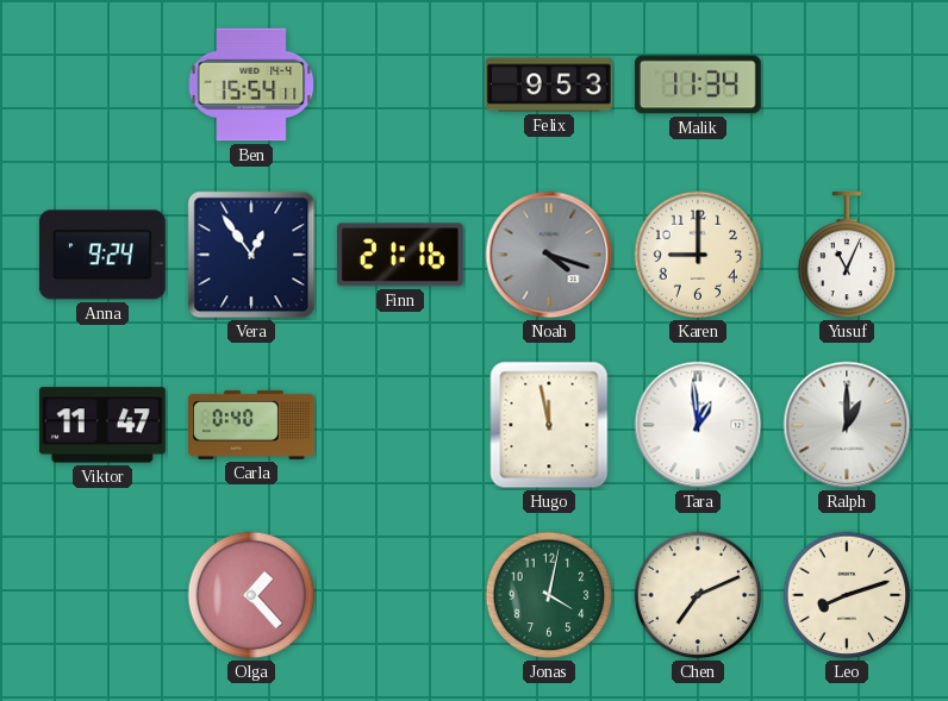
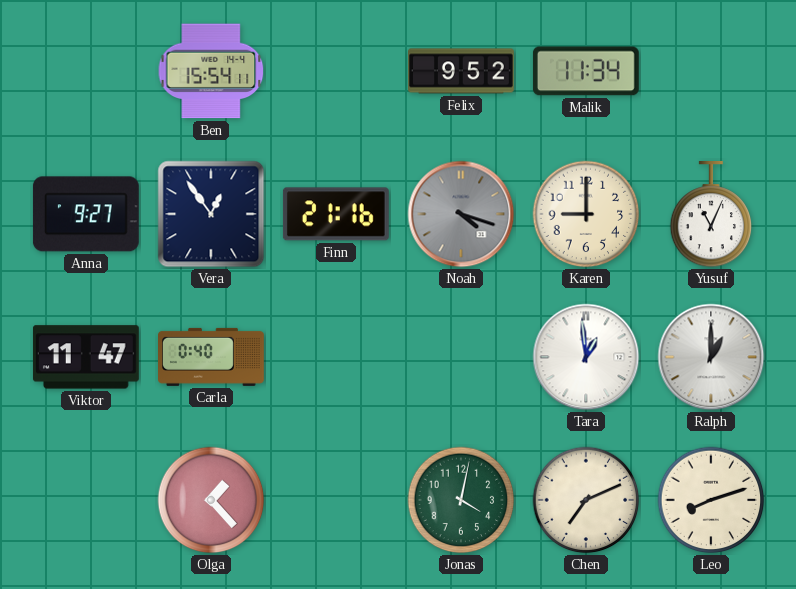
Felix: 9:53 -> 9:52 (462, 71)
Anna: 9:24 -> 9:27 (86, 214)
Hugo: 11:58 -> none (549, 425)
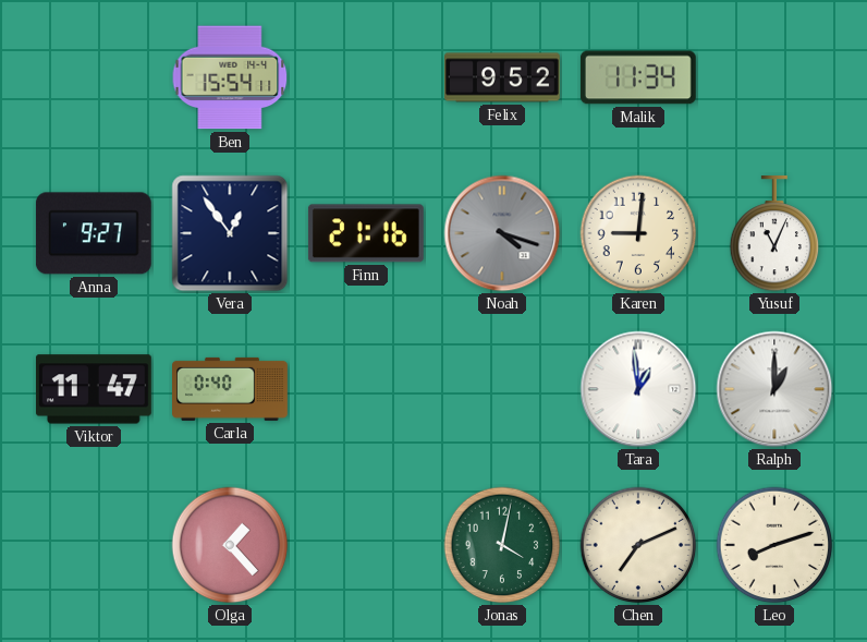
Karen: 9:00 -> 9:01 (638, 233)
